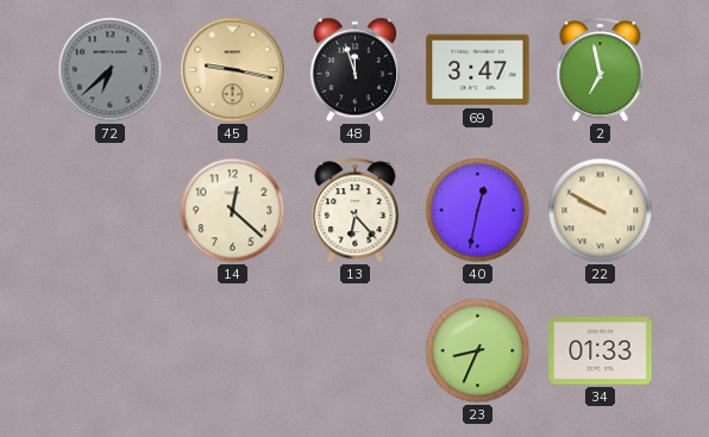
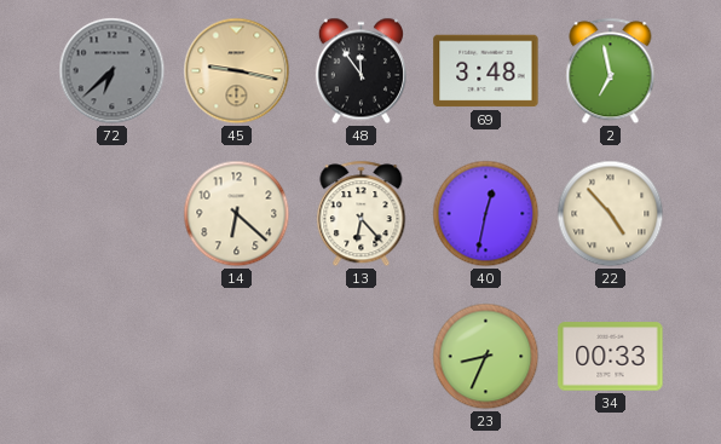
48: 11:57 -> 11:54 (360, 71)
69: 3:47 -> 3:48 (486, 71)
14: 12:22 -> 6:22 (237, 214)
22: 9:50 -> 4:53 (611, 214)
34: 01:33 -> 00:33 (611, 357)
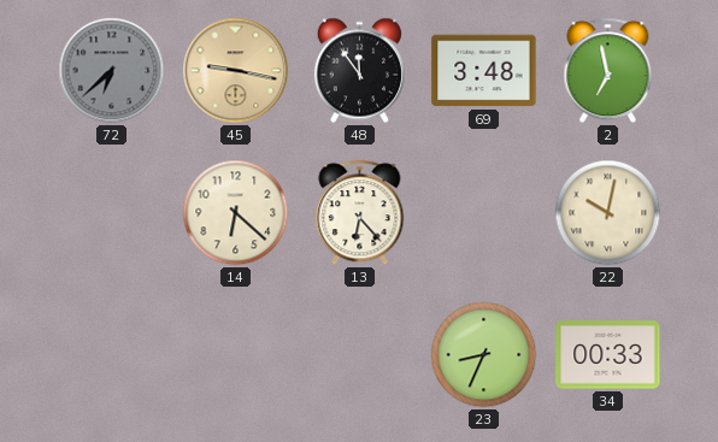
40: 12:32 -> none (486, 214)
22: 4:53 -> 10:02 (608, 213)
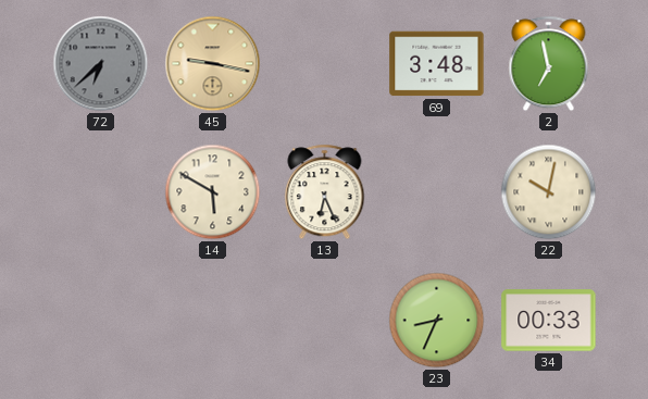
48: 11:54 -> none (359, 71)
14: 6:22 -> 5:50 (213, 192)
13: 6:23 -> 6:26 (325, 192)
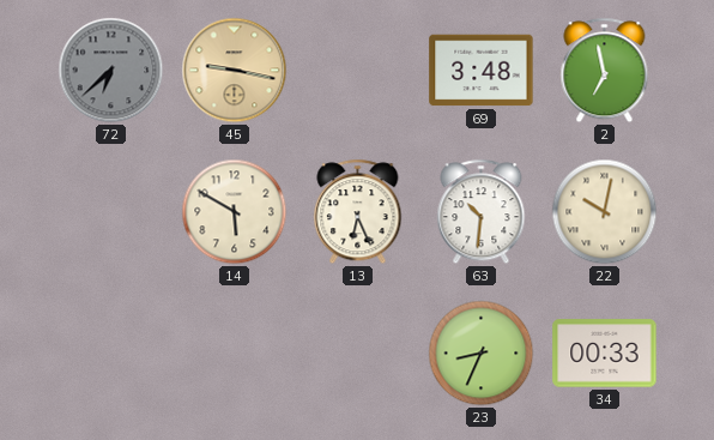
63: none -> 10:31 (482, 212)
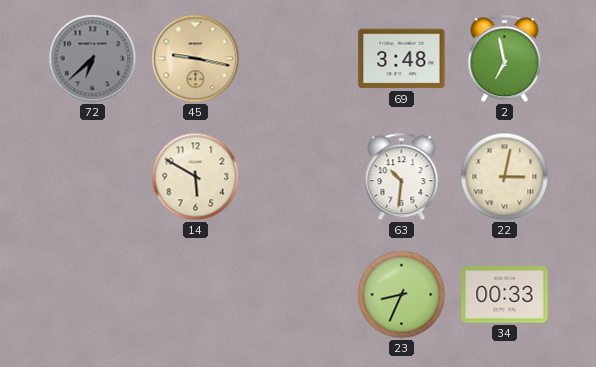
13: 6:26 -> none (358, 212)
22: 10:02 -> 3:02 (505, 177)
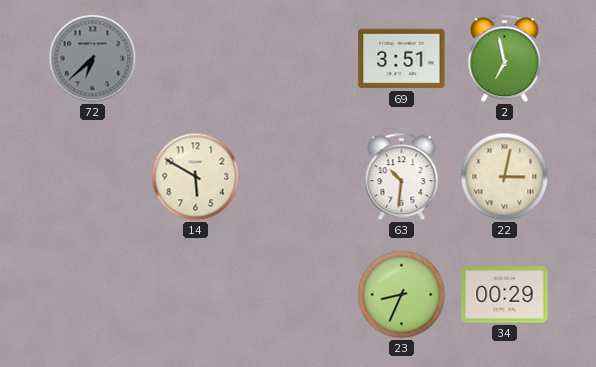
45: 9:17 -> none (196, 59)
69: 3:48 -> 3:51 (402, 59)
34: 00:33 -> 00:29 (505, 295)
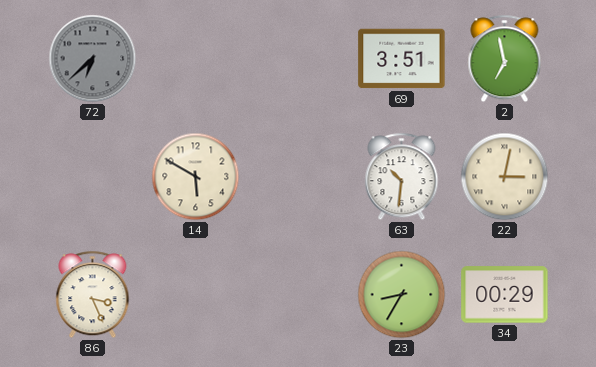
86: none -> 3:26 (93, 295)
23: 8:34 -> 8:35 (402, 295)
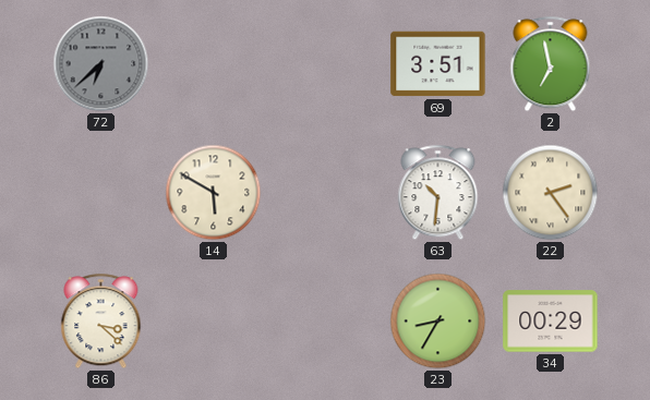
22: 3:02 -> 2:24 (551, 193)
86: 3:26 -> 3:22 (101, 322)
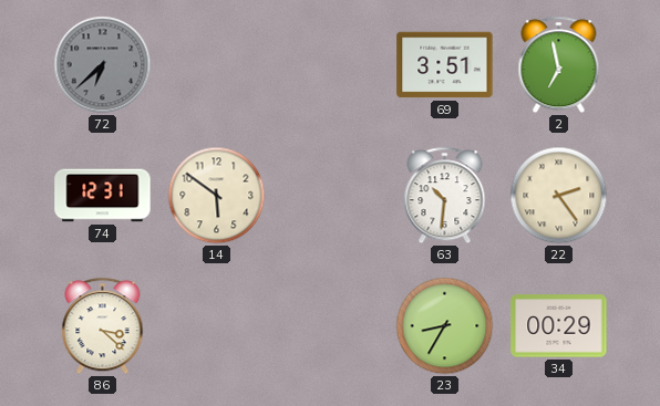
74: none -> 12:31 (103, 196)
14: 5:50 -> 5:51 (217, 196)
